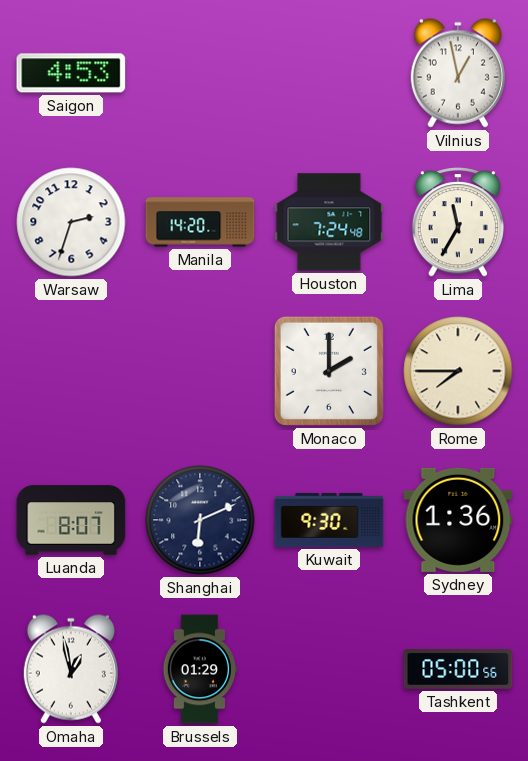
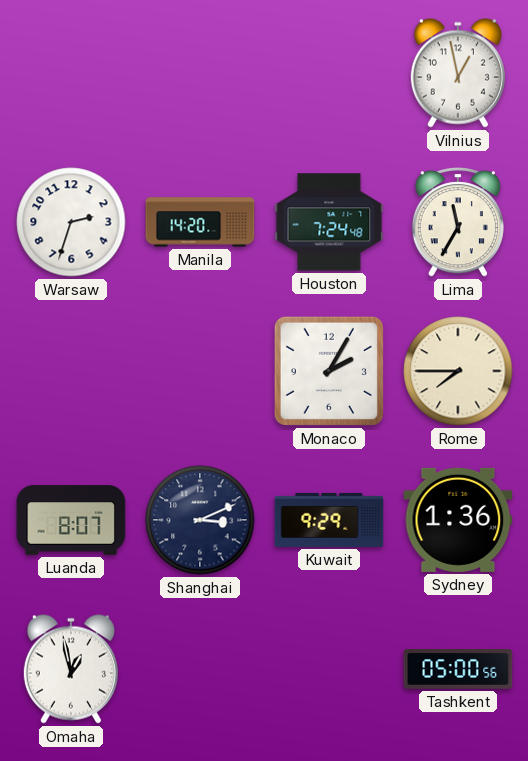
Saigon: 4:53 -> none (71, 73)
Monaco: 2:00 -> 2:05 (329, 371)
Shanghai: 6:11 -> 3:11 (200, 520)
Kuwait: 9:30 -> 9:29 (329, 520)
Brussels: 01:29 -> none (199, 669)
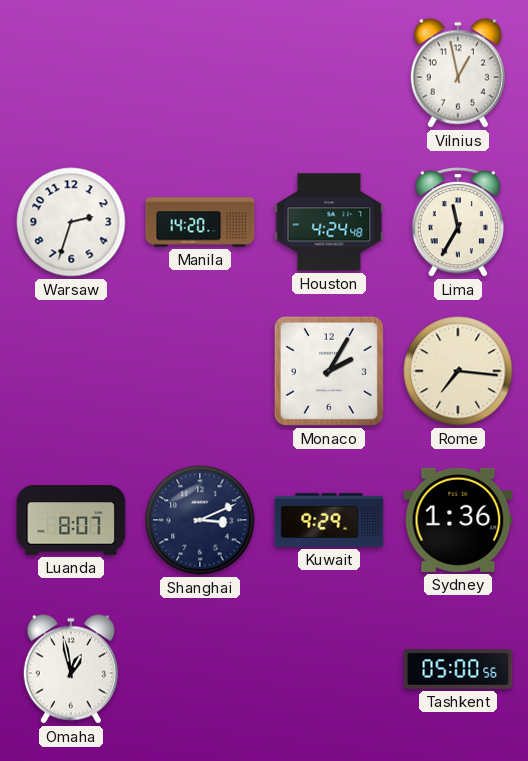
Houston: 7:24 -> 4:24 (329, 222)
Rome: 7:45 -> 7:16 (458, 371)
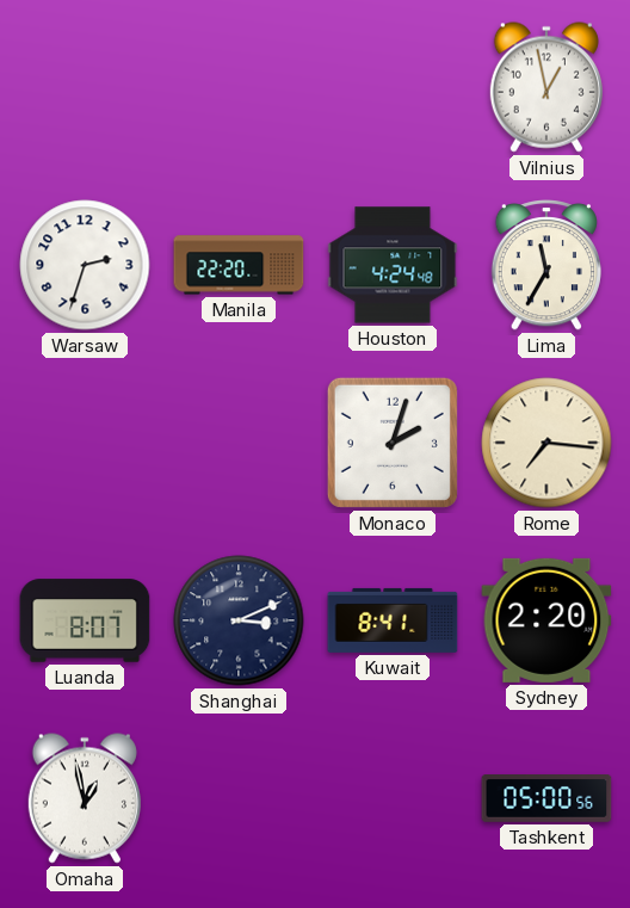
Manila: 14:20 -> 22:20 (239, 265)
Monaco: 2:05 -> 2:03 (393, 443)
Kuwait: 9:29 -> 8:41 (393, 620)
Sydney: 1:36 -> 2:20 (546, 620)
